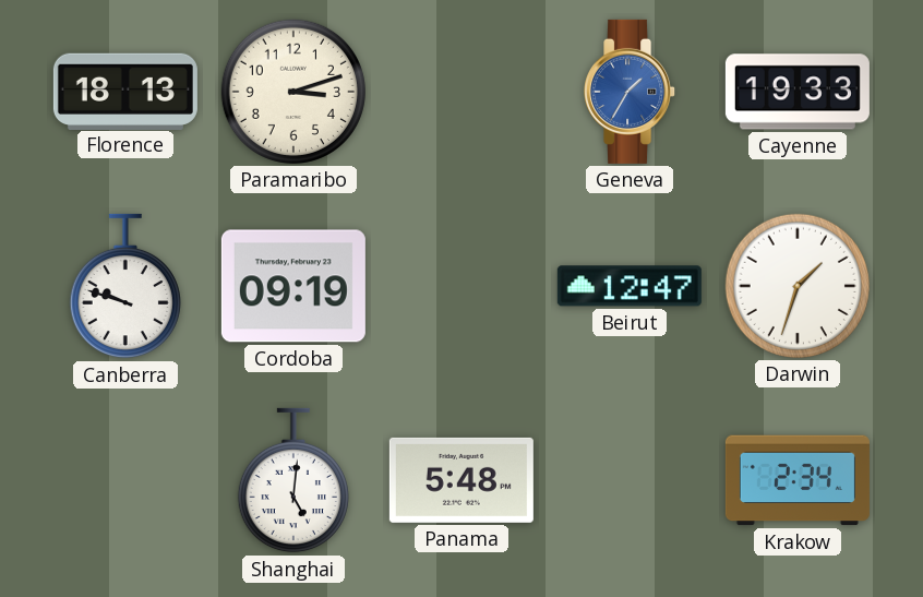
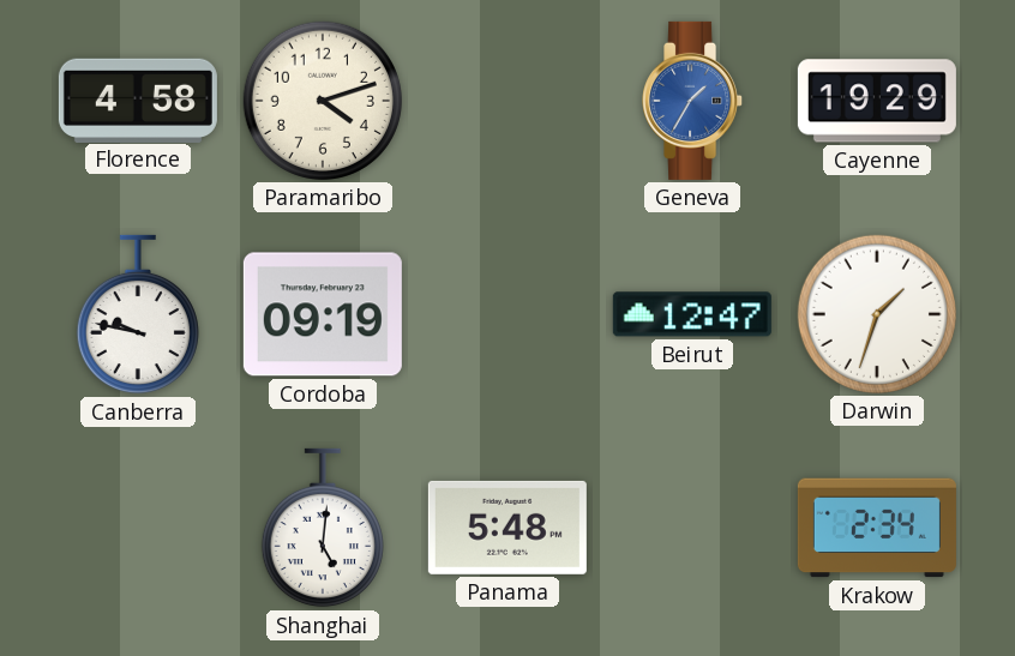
Florence: 18:13 -> 4:58 (138, 100)
Paramaribo: 3:12 -> 4:12 (323, 101)
Cayenne: 19:33 -> 19:29 (877, 101)
Canberra: 9:48 -> 9:47 (138, 314)
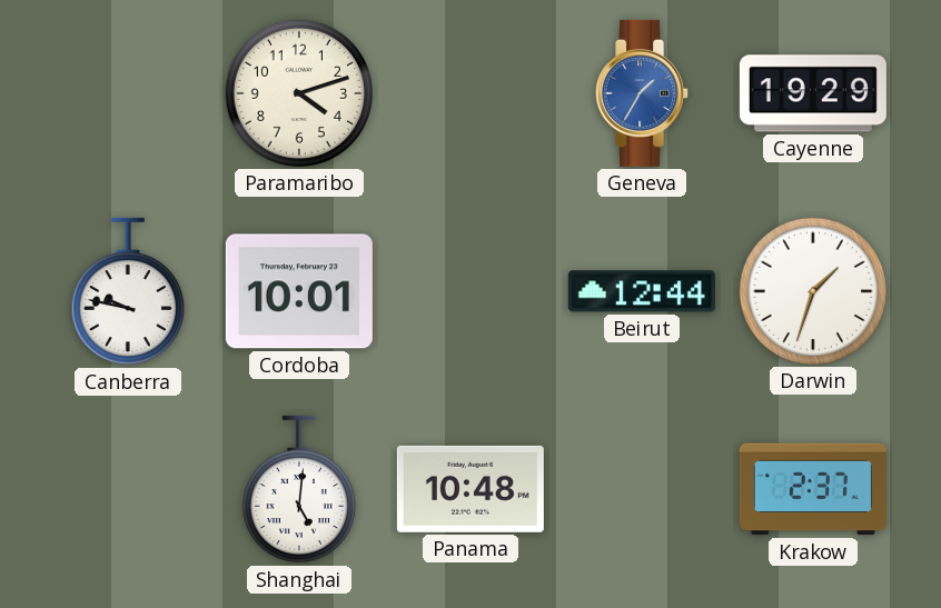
Florence: 4:58 -> none (138, 100)
Cordoba: 09:19 -> 10:01 (299, 291)
Beirut: 12:47 -> 12:44 (642, 291)
Panama: 5:48 -> 10:48 (471, 489)
Krakow: 2:34 -> 2:37 (813, 489)
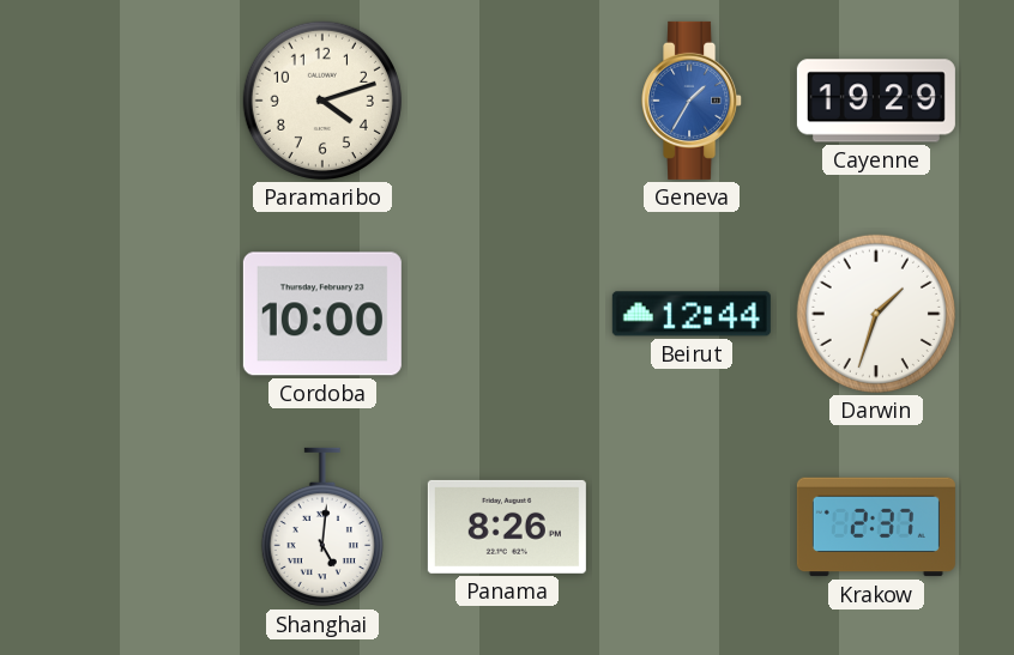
Canberra: 9:47 -> none (128, 291)
Cordoba: 10:01 -> 10:00 (322, 314)
Panama: 10:48 -> 8:26 (507, 527)
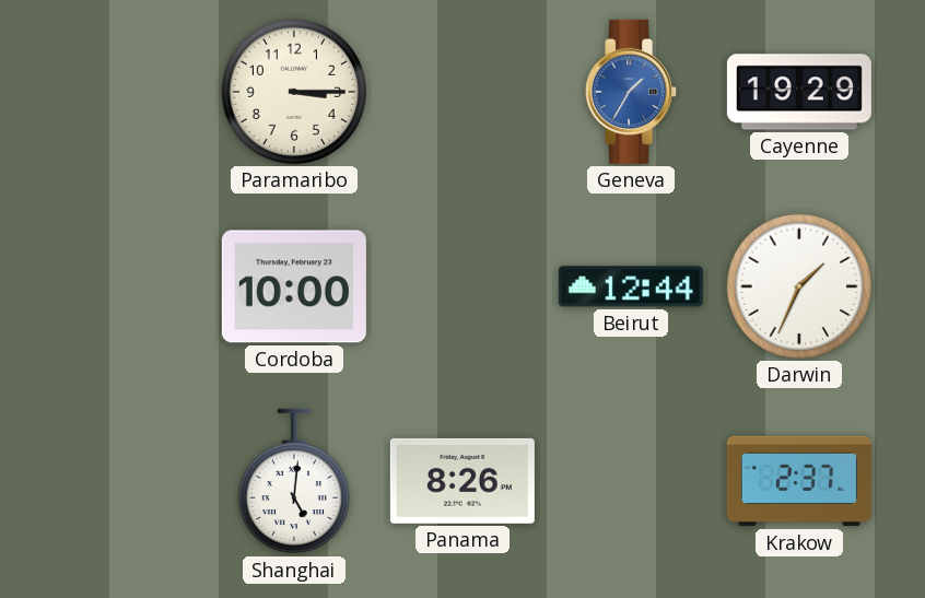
Paramaribo: 4:12 -> 3:15 (294, 92)
Darwin: 1:33 -> 1:34 (799, 286)
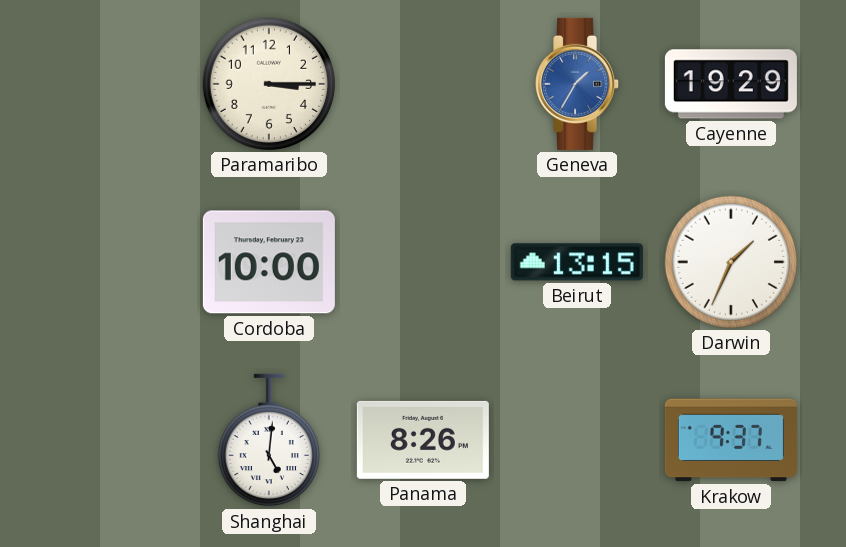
Beirut: 12:44 -> 13:15 (577, 262)
Krakow: 2:37 -> 9:37 (731, 440)
